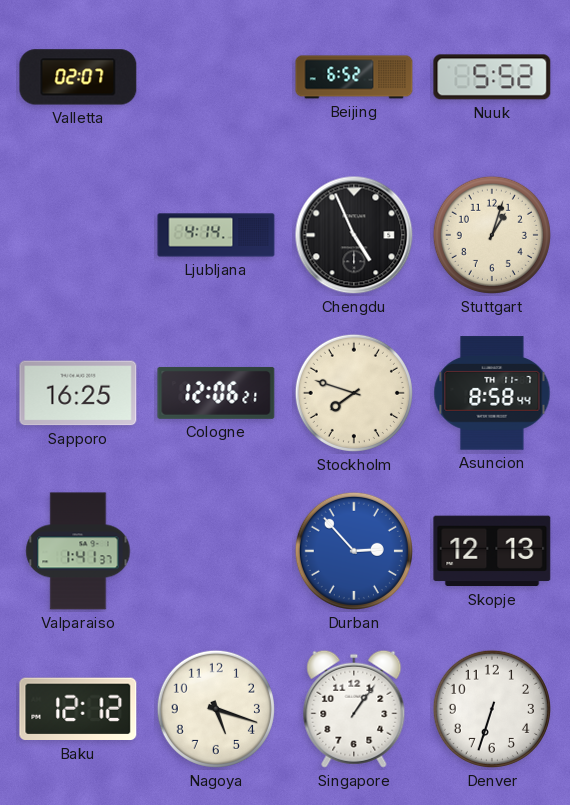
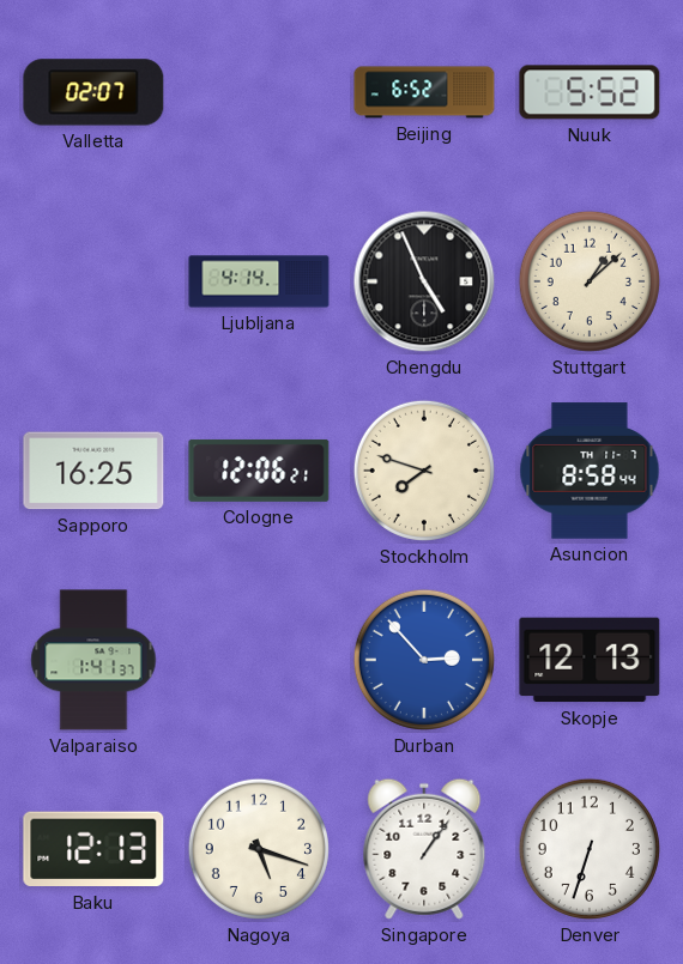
Stuttgart: 1:03 -> 1:08 (590, 281)
Baku: 12:12 -> 12:13 (93, 849)
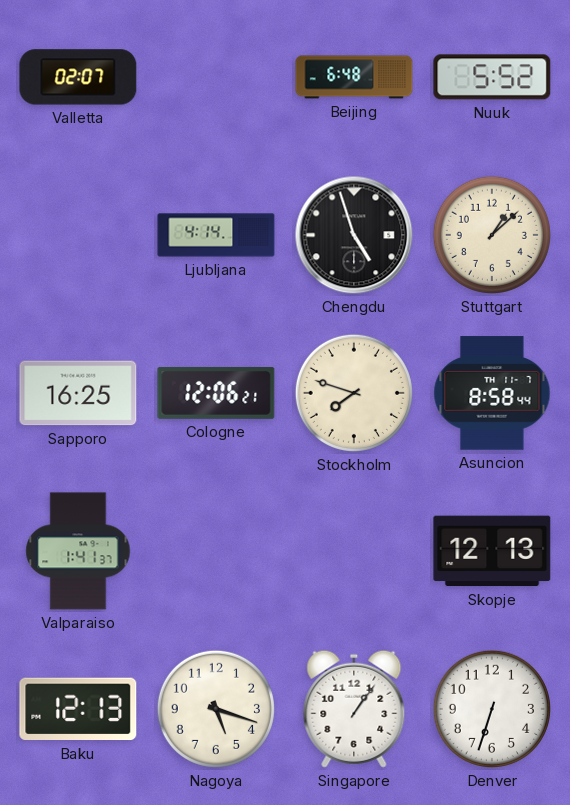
Beijing: 6:52 -> 6:48 (354, 77)
Chengdu: 4:56 -> 4:57 (354, 235)
Durban: 2:53 -> none (424, 660)
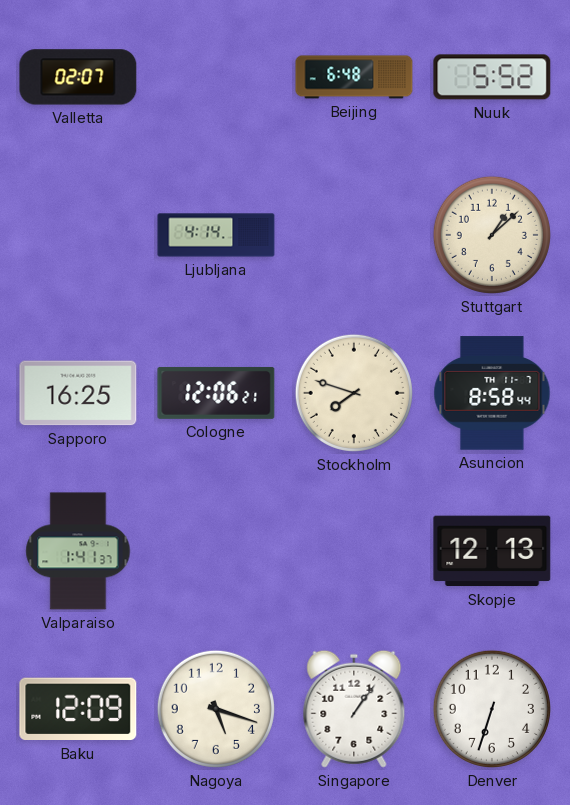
Chengdu: 4:57 -> none (354, 235)
Baku: 12:13 -> 12:09 (78, 709)
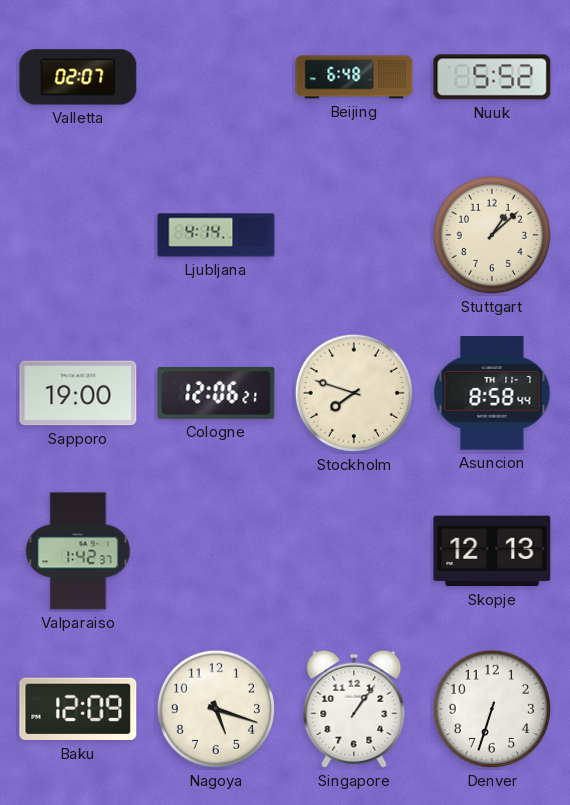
Sapporo: 16:25 -> 19:00 (78, 393)
Valparaiso: 1:41 -> 1:42 (78, 551)
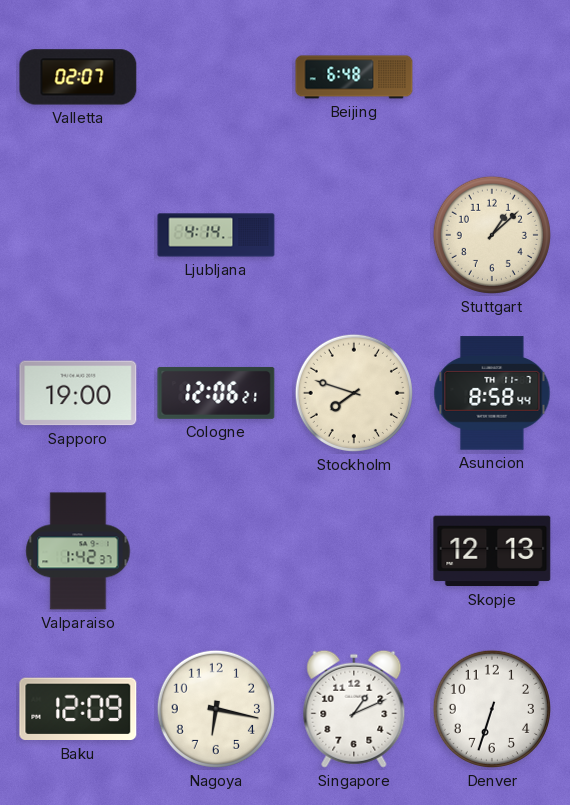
Nuuk: 5:52 -> none (492, 77)
Nagoya: 5:18 -> 6:17 (216, 709)
Singapore: 1:06 -> 1:11 (354, 709)
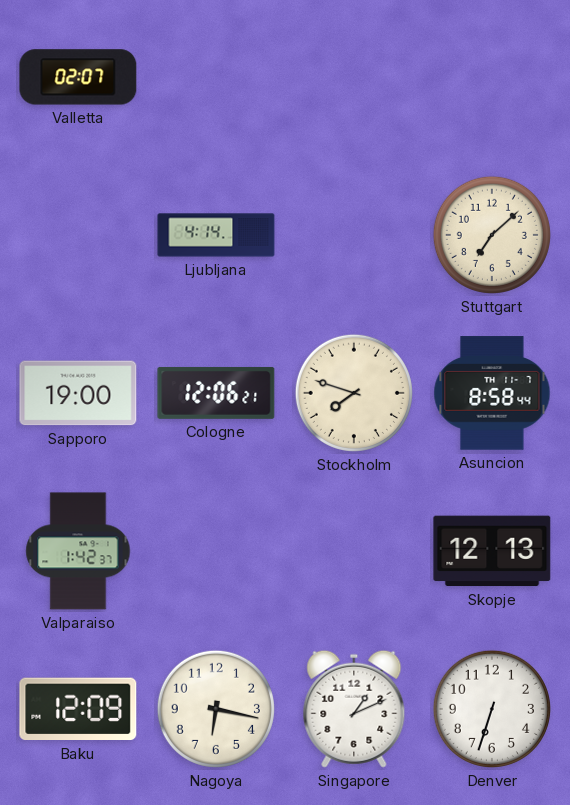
Beijing: 6:48 -> none (354, 77)
Stuttgart: 1:08 -> 7:08 (492, 235)
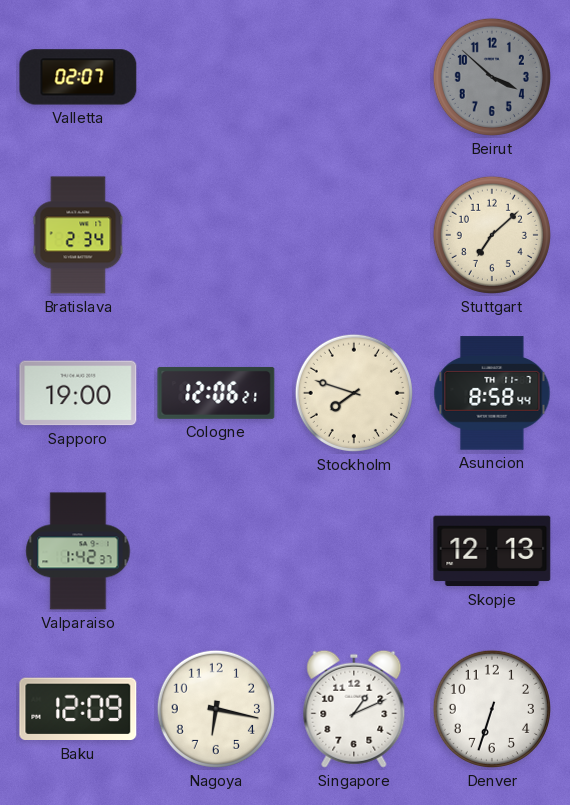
Beirut: none -> 3:52 (492, 77)
Bratislava: none -> 2:34 (78, 235)
Ljubljana: 4:14 -> none (216, 235)
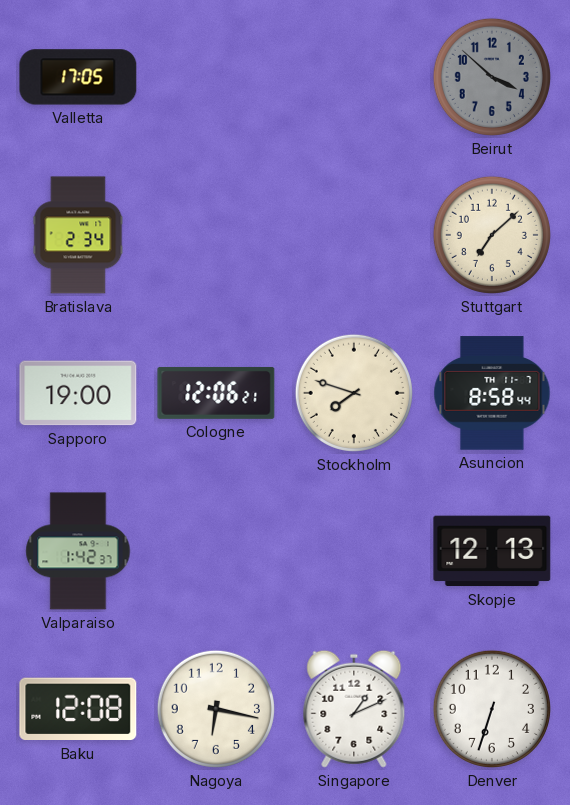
Valletta: 02:07 -> 17:05 (78, 77)
Baku: 12:09 -> 12:08 (78, 709)
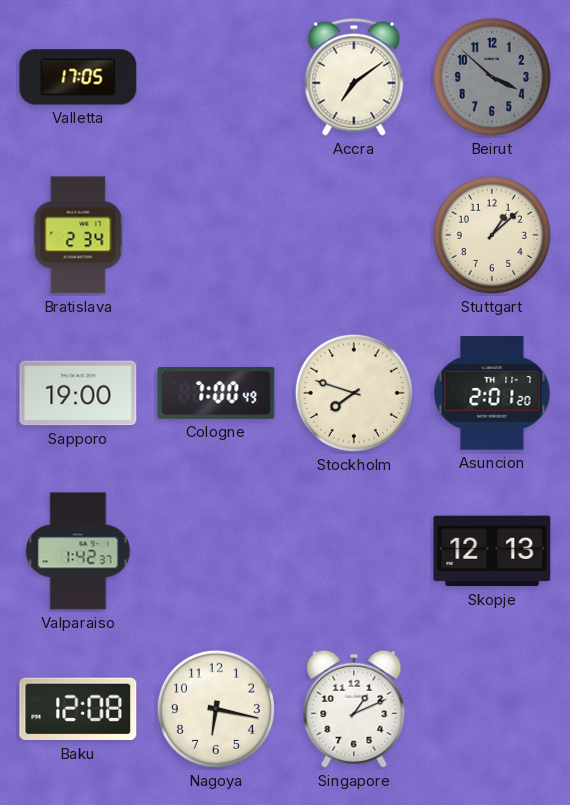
Accra: none -> 7:09 (354, 77)
Stuttgart: 7:08 -> 1:08 (492, 235)
Cologne: 12:06 -> 7:00 (216, 393)
Asuncion: 8:58 -> 2:01 (492, 393)
Denver: 6:33 -> none (492, 709)
